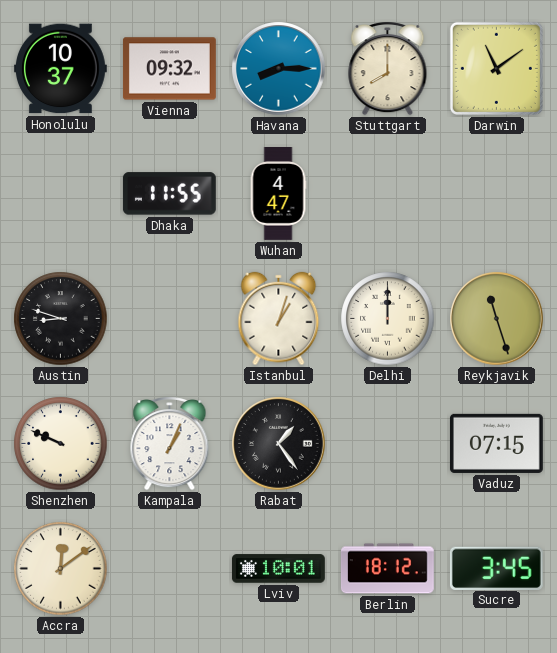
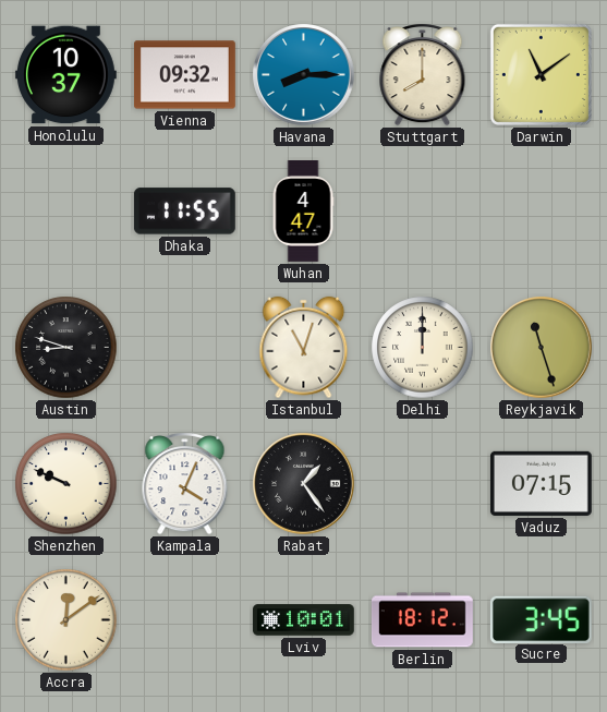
Istanbul: 1:03 -> 11:03 (304, 348)
Kampala: 1:04 -> 4:04 (185, 483)
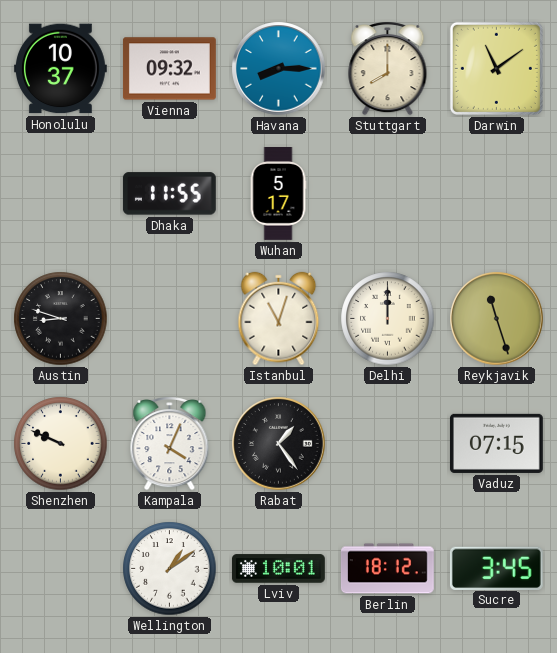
Wuhan: 4:47 -> 5:17 (278, 194)
Accra: 12:09 -> none (66, 620)
Wellington: none -> 1:09 (170, 569)
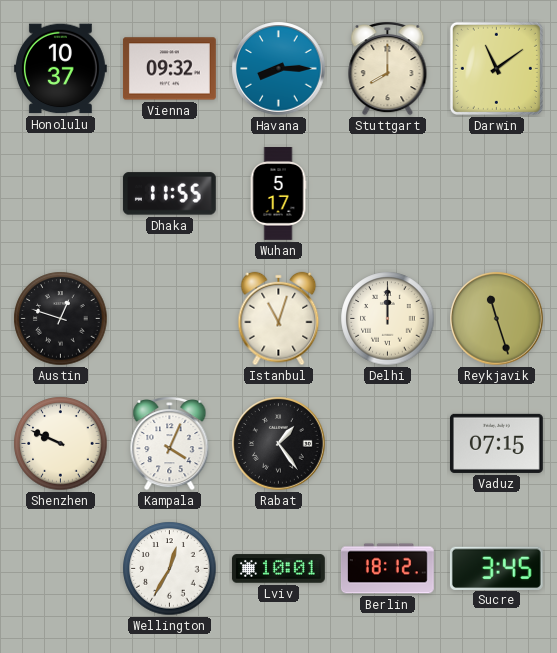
Austin: 8:48 -> 12:48 (61, 319)
Wellington: 1:09 -> 12:35 (170, 569)
